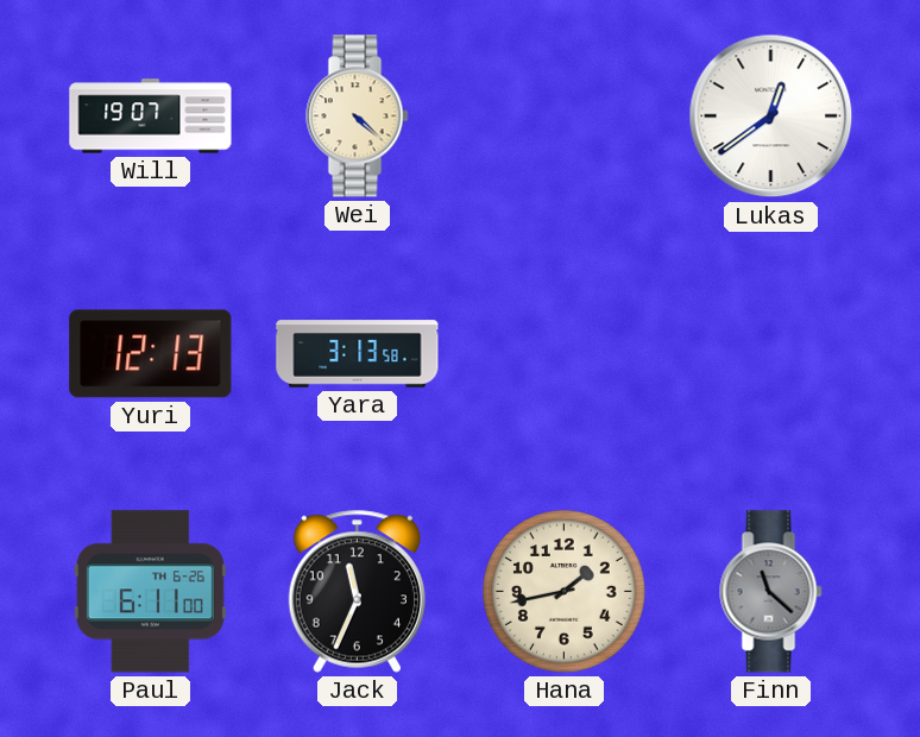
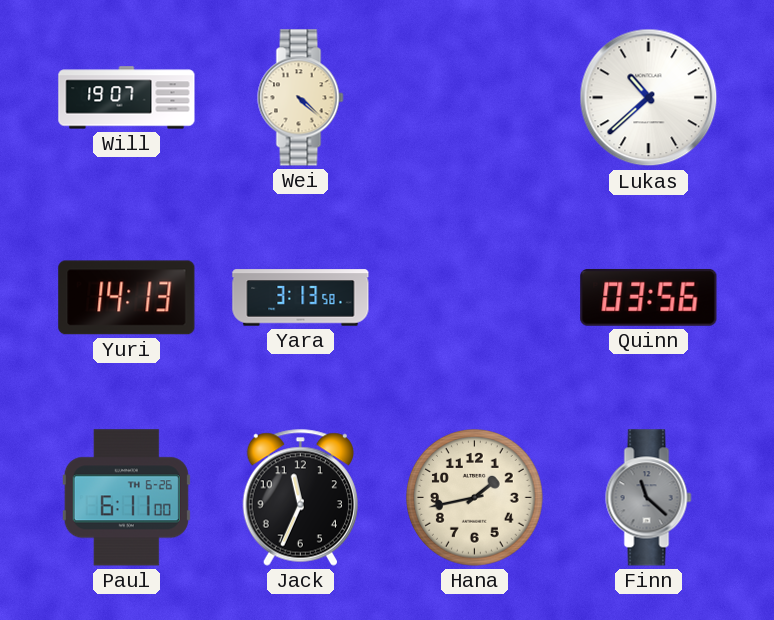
Lukas: 12:39 -> 10:38 (649, 98)
Yuri: 12:13 -> 14:13 (127, 298)
Quinn: none -> 03:56 (649, 297)
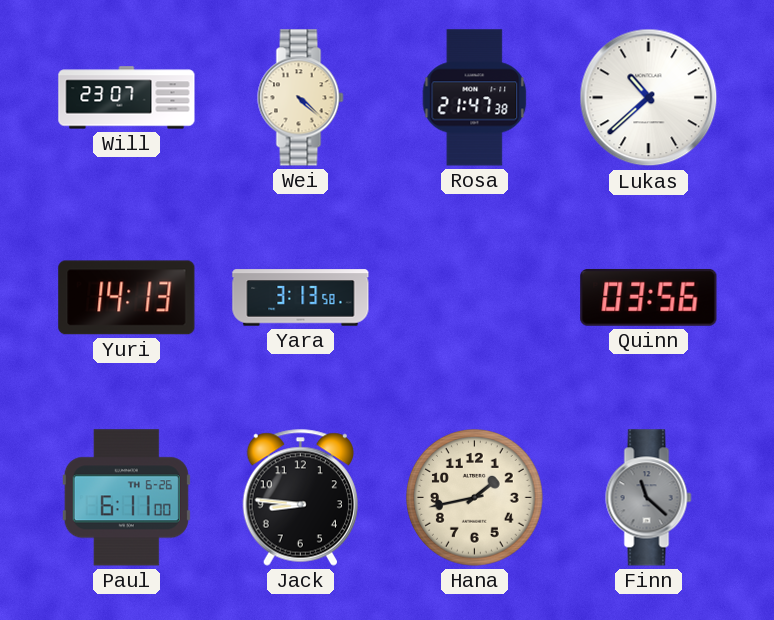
Will: 19:07 -> 23:07 (127, 98)
Rosa: none -> 21:47 (475, 98)
Jack: 11:34 -> 8:46 (300, 497)
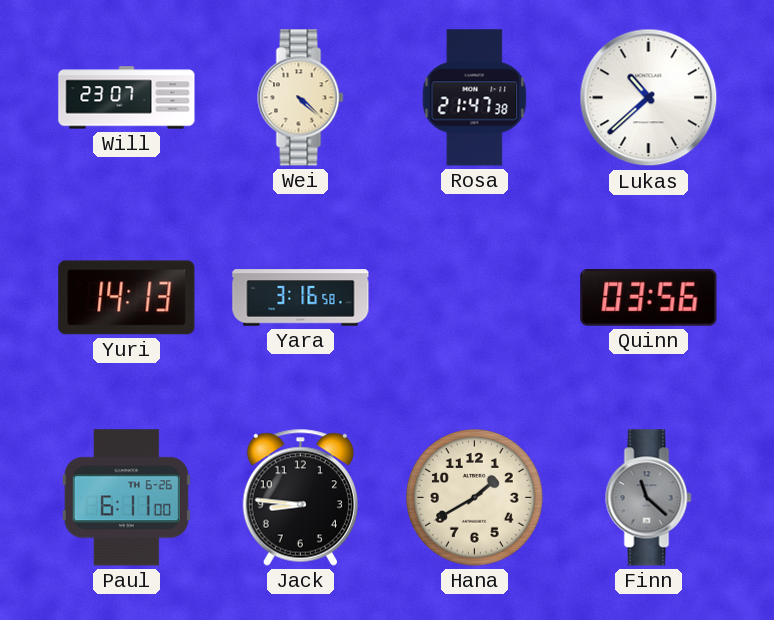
Yara: 3:13 -> 3:16 (301, 298)
Hana: 1:43 -> 1:40 (475, 498)
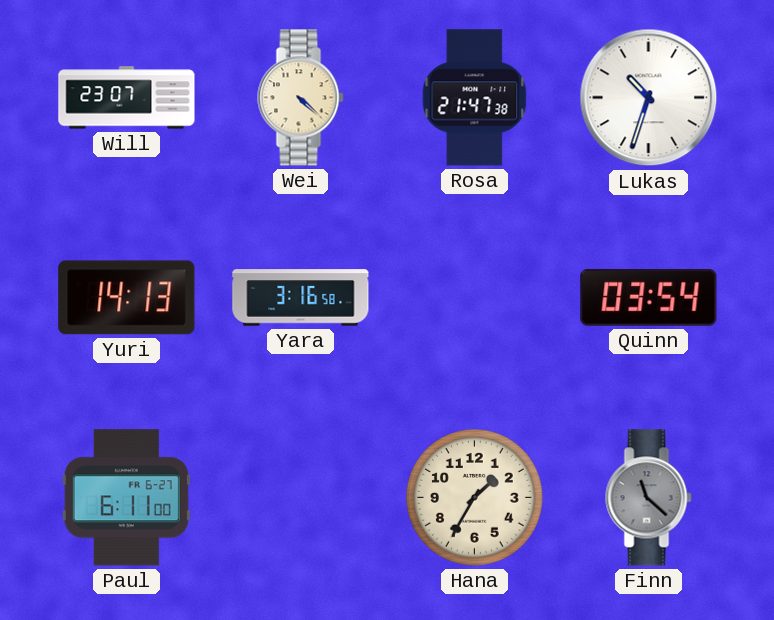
Lukas: 10:38 -> 10:33 (649, 98)
Quinn: 03:56 -> 03:54 (649, 297)
Paul date: TH 6-26 -> FR 6-27 (126, 498)
Jack: 8:46 -> none (300, 497)
Hana: 1:40 -> 1:35 (475, 498)
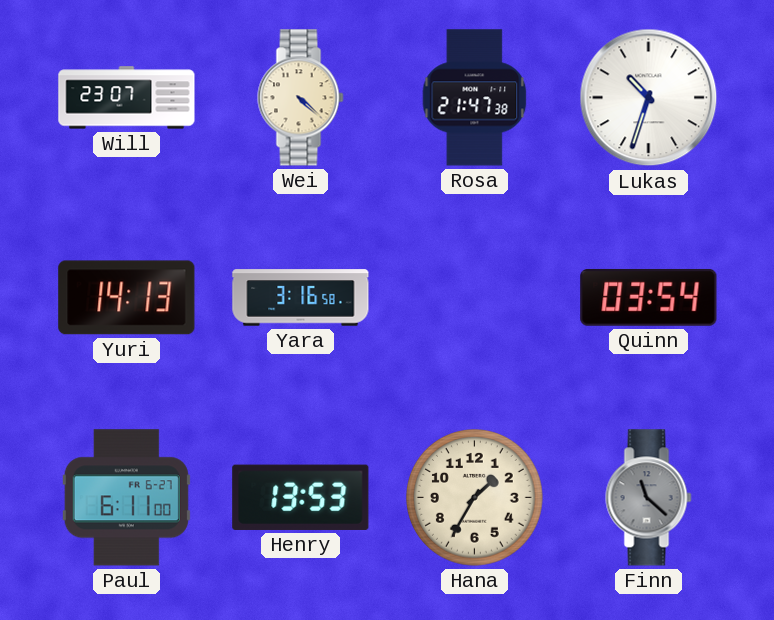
Henry: none -> 13:53 (301, 497)
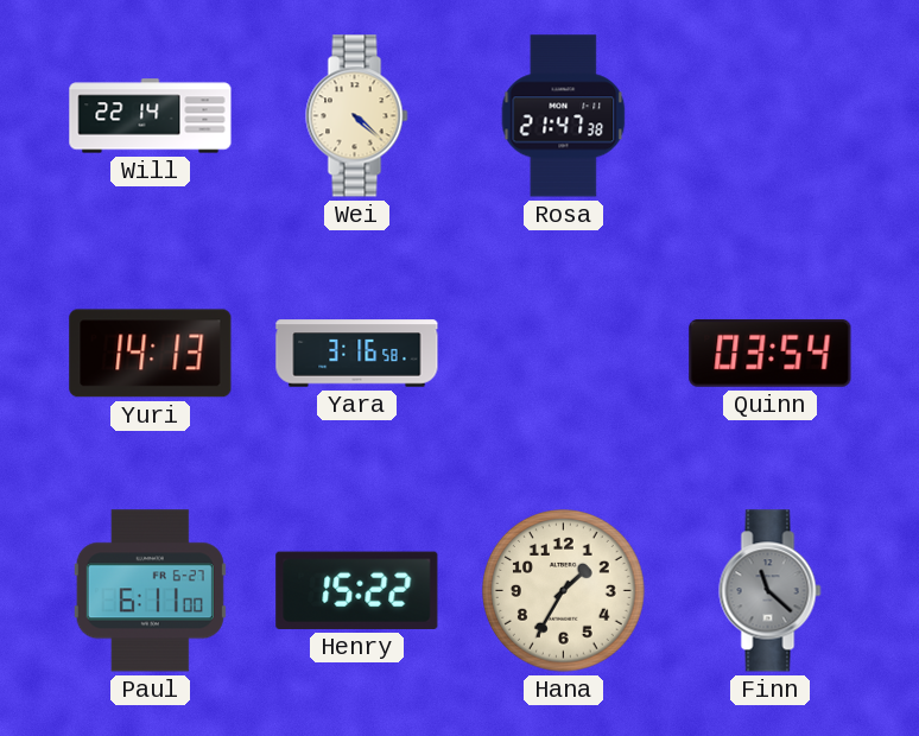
Will: 23:07 -> 22:14 (151, 116)
Lukas: 10:33 -> none (649, 98)
Henry: 13:53 -> 15:22 (357, 590)
